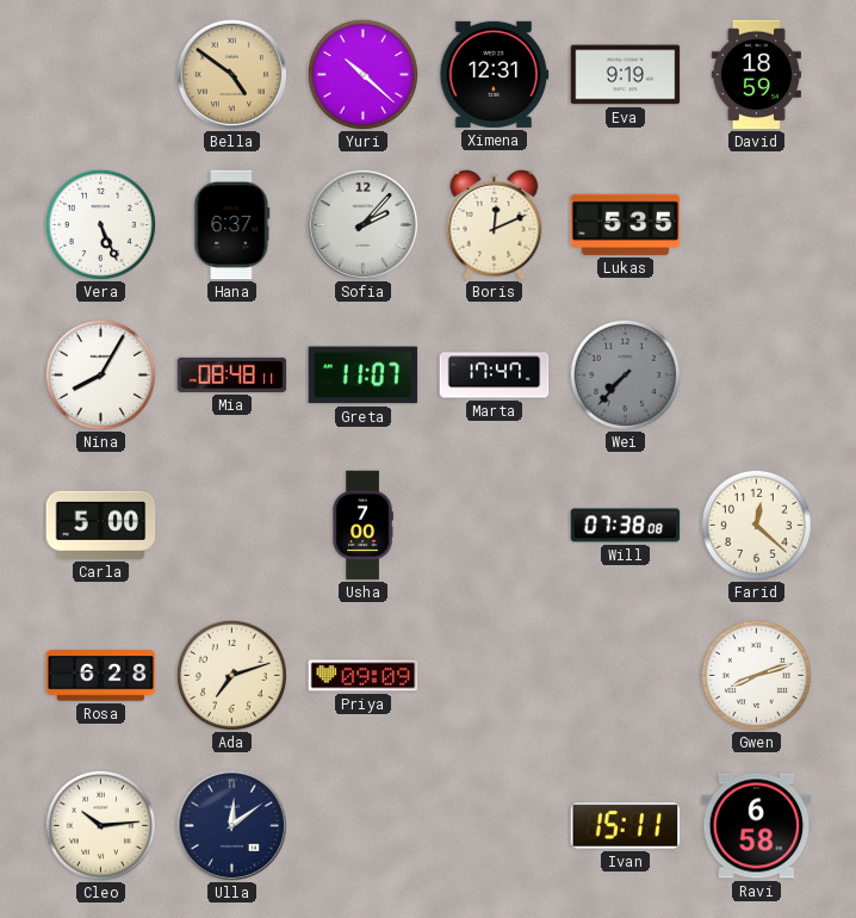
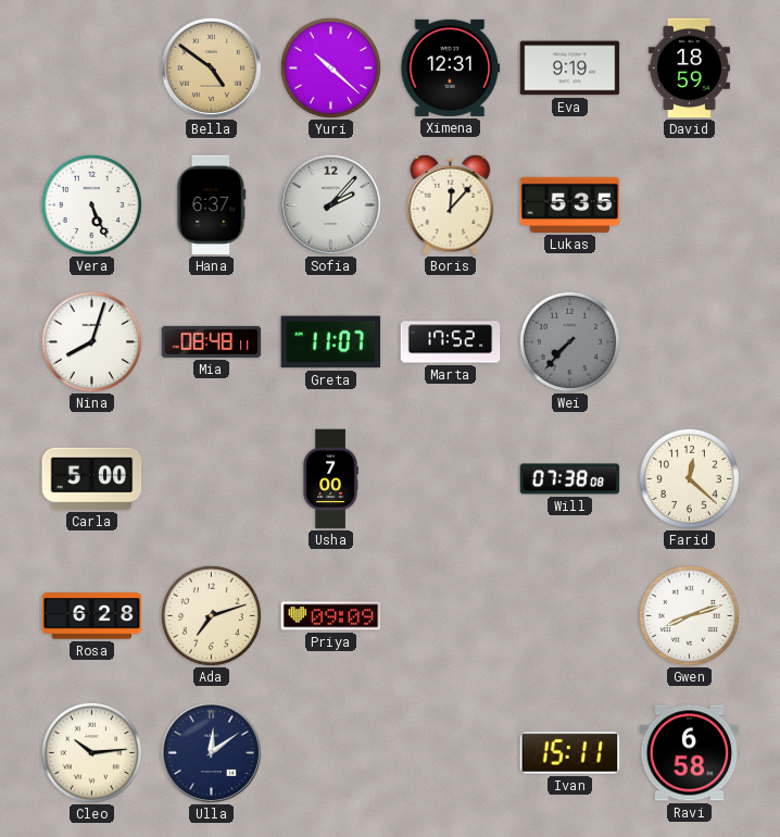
Boris: 12:11 -> 12:07 (451, 204)
Nina: 8:05 -> 8:03 (91, 341)
Marta: 17:47 -> 17:52 (451, 342)
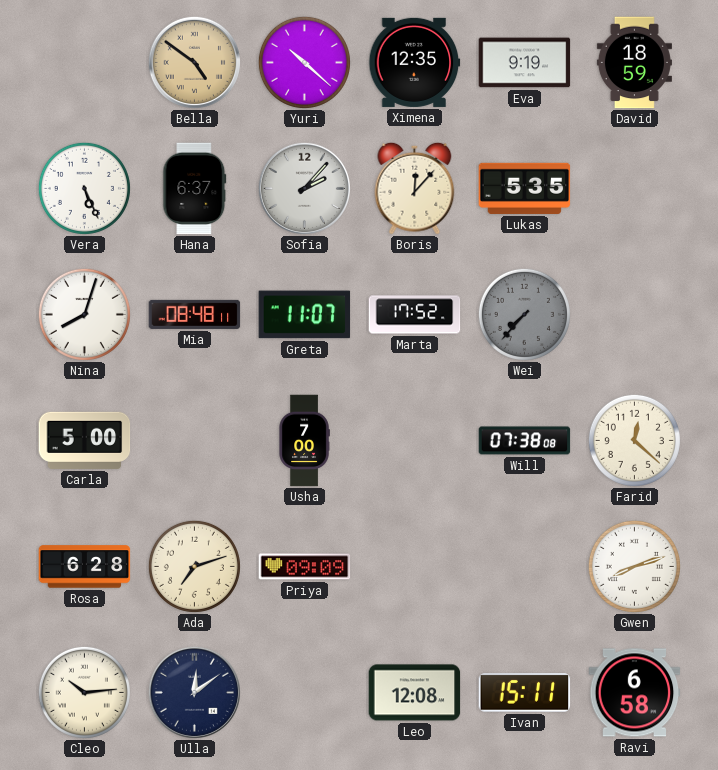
Ximena: 12:31 -> 12:35 (415, 62)
Leo: none -> 12:08 (415, 693)
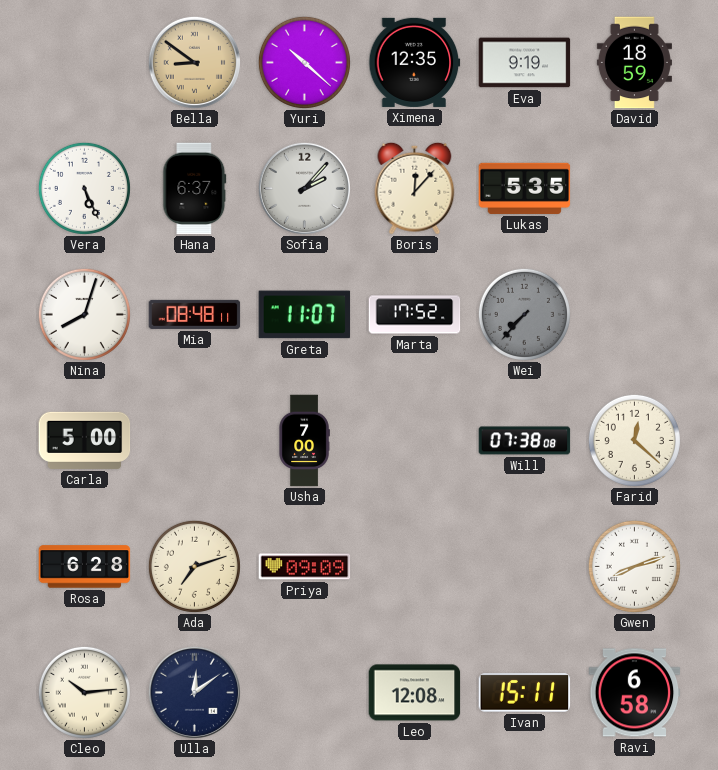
Bella: 4:51 -> 8:51 (194, 62)
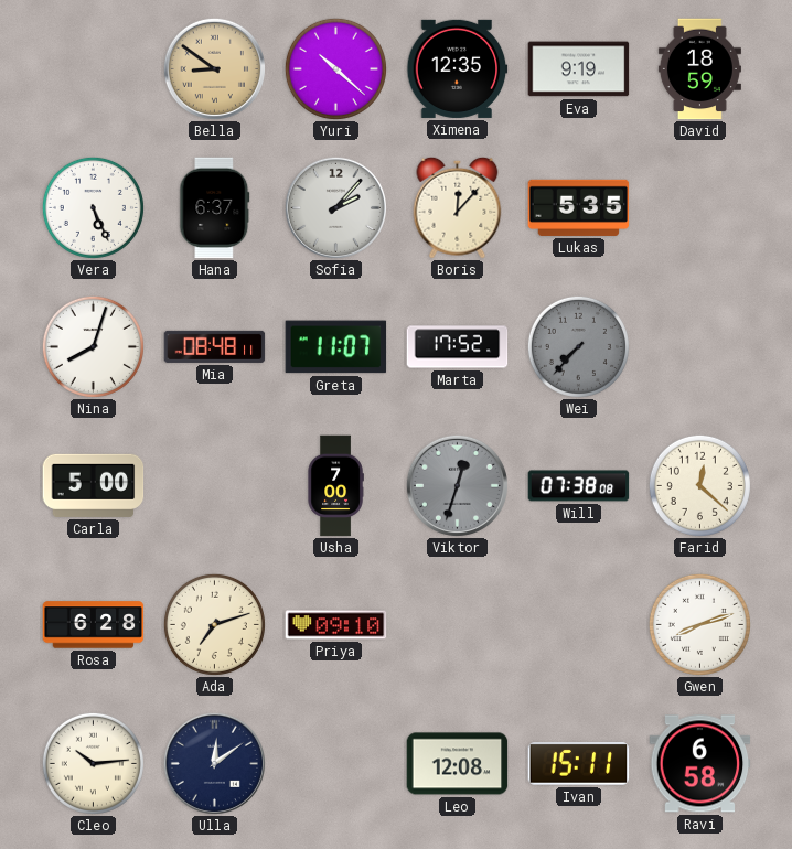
Viktor: none -> 12:33 (457, 485)
Priya: 09:09 -> 09:10 (336, 625)
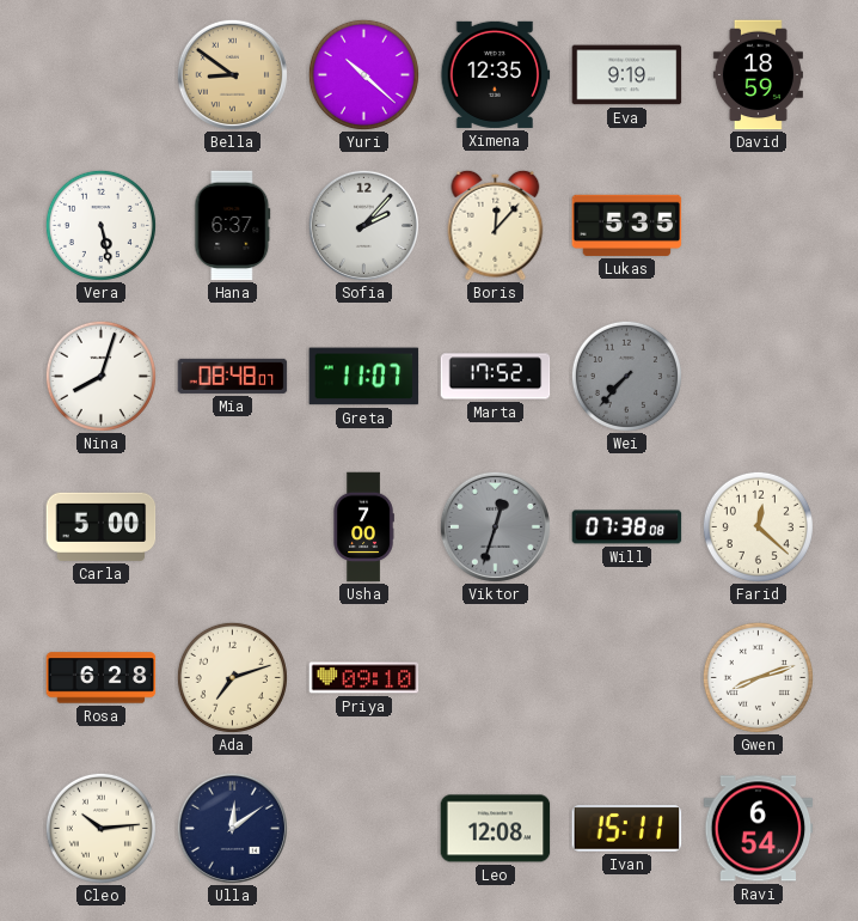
Vera: 5:26 -> 5:28 (100, 225)
Mia: 08:48:11 -> 08:48:07 (233, 376)
Ravi: 6:58 -> 6:54 (759, 829)
